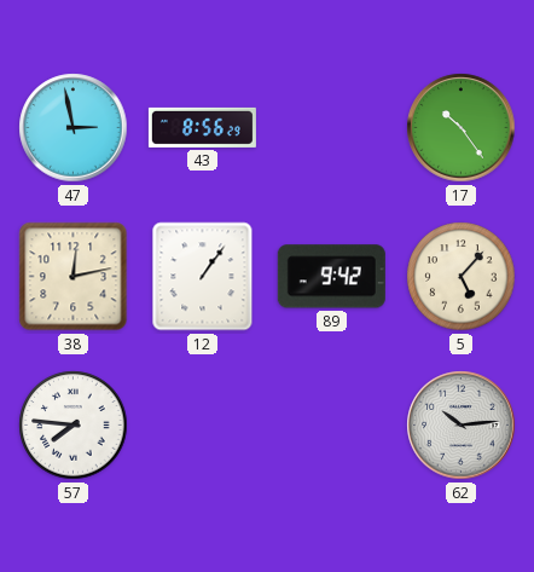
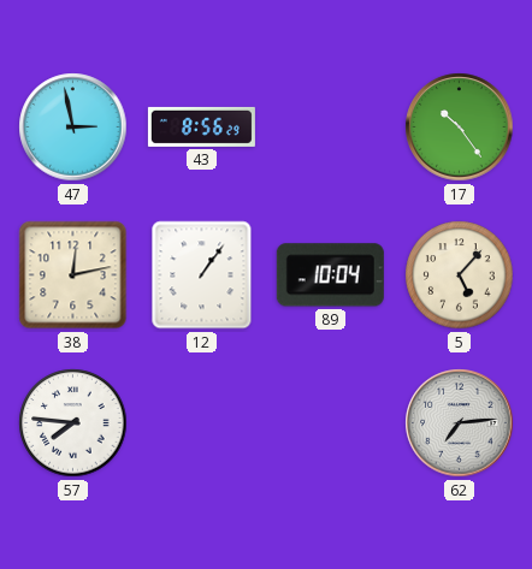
89: 9:42 -> 10:04 (330, 275)
62: 10:14 -> 7:14 (460, 423)
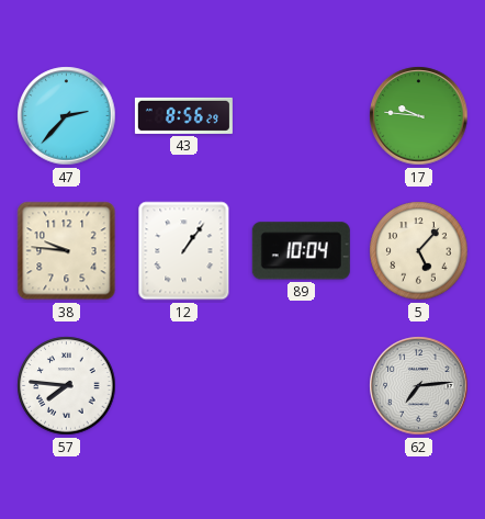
47: 2:58 -> 2:37 (67, 116)
17: 10:24 -> 9:46 (419, 116)
38: 12:13 -> 9:46 (67, 251)
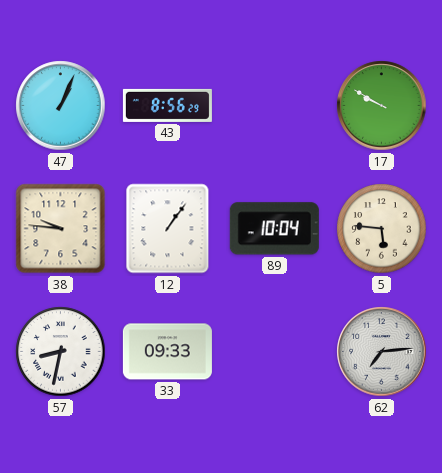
47: 2:37 -> 1:04 (61, 106)
17: 9:46 -> 9:50 (382, 106)
5: 5:07 -> 5:46 (382, 229)
57: 7:46 -> 8:32 (61, 352)
33: none -> 09:33 (167, 352)
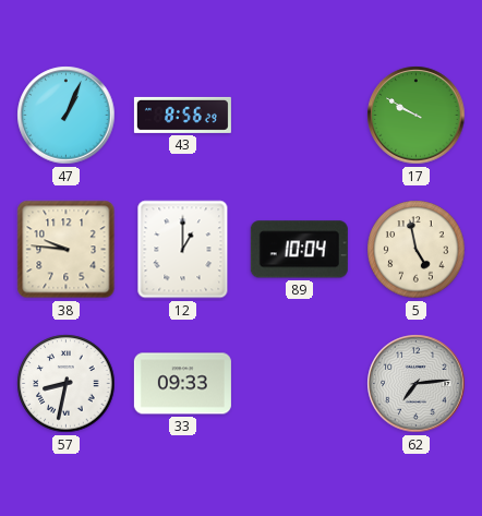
12: 1:06 -> 1:00 (183, 250)
5: 5:46 -> 4:58 (417, 250)
